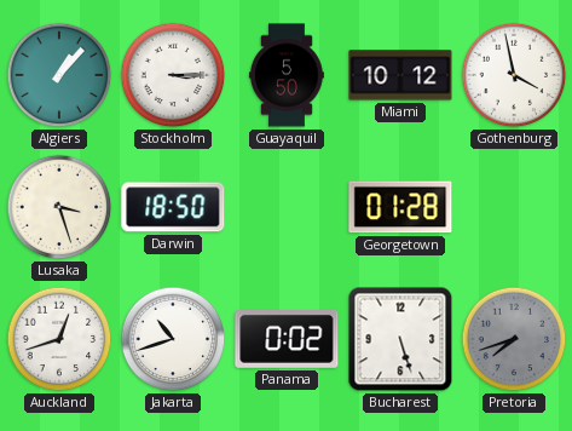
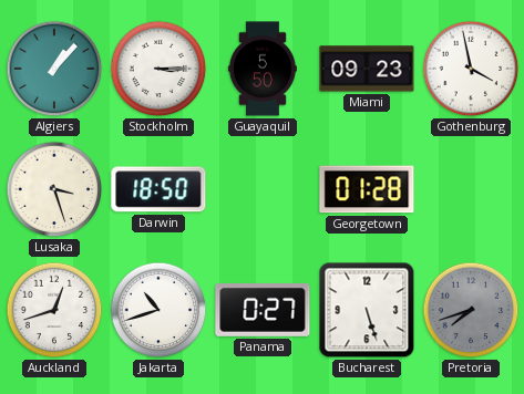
Miami: 10:12 -> 09:23 (367, 69)
Panama: 0:02 -> 0:27 (263, 311)
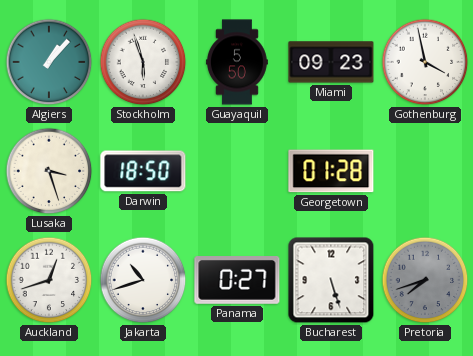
Stockholm: 3:15 -> 5:57 (143, 62)
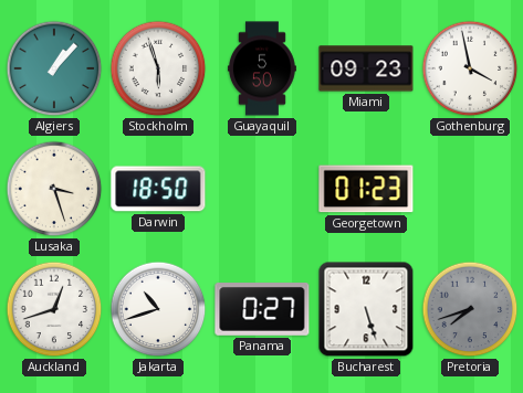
Georgetown: 01:28 -> 01:23 (366, 189)
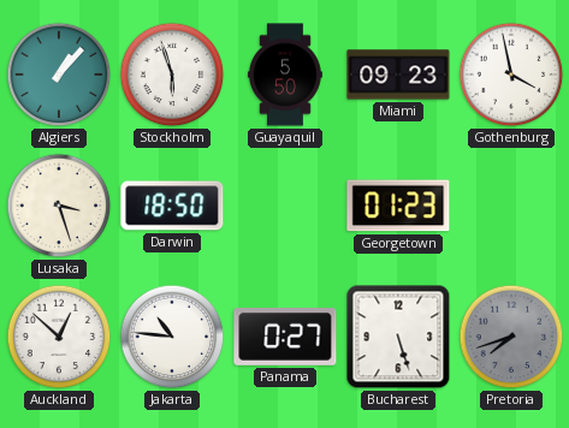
Auckland: 12:42 -> 12:52 (59, 337)
Jakarta: 10:42 -> 10:46 (172, 337)
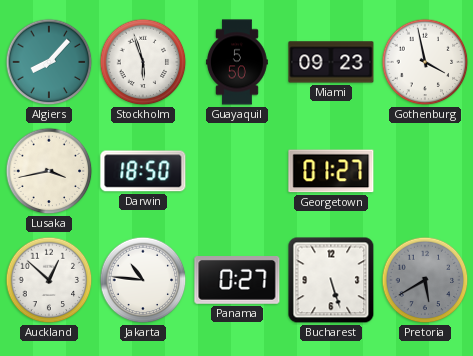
Algiers: 1:07 -> 8:07 (49, 62)
Lusaka: 3:27 -> 3:43 (49, 171)
Georgetown: 01:23 -> 01:27 (331, 171)
Pretoria: 7:42 -> 5:40 (425, 280)
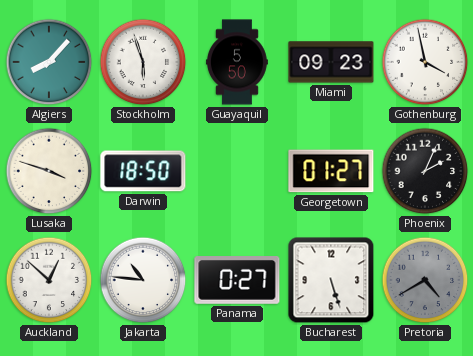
Lusaka: 3:43 -> 3:48 (49, 171)
Phoenix: none -> 2:04 (425, 171)
Pretoria: 5:40 -> 4:40 (425, 280)
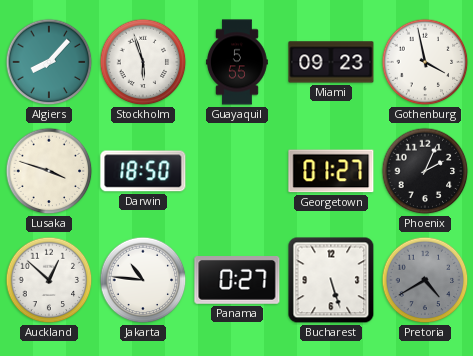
Guayaquil: 5:50 -> 5:55 (237, 62)
